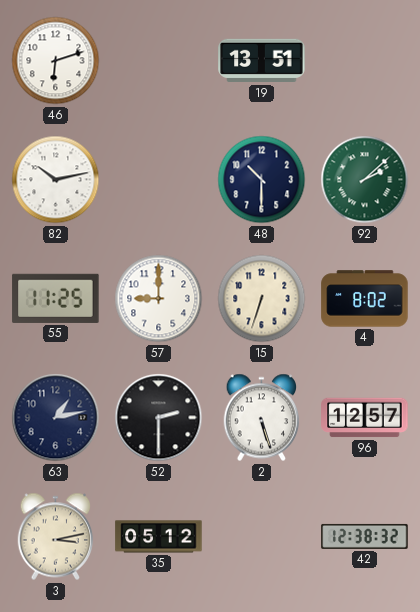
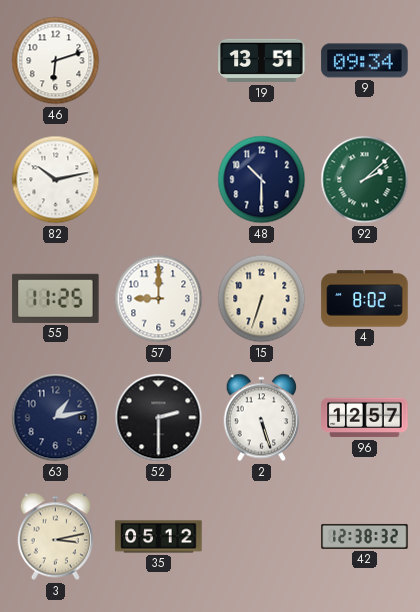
9: none -> 09:34 (365, 61)
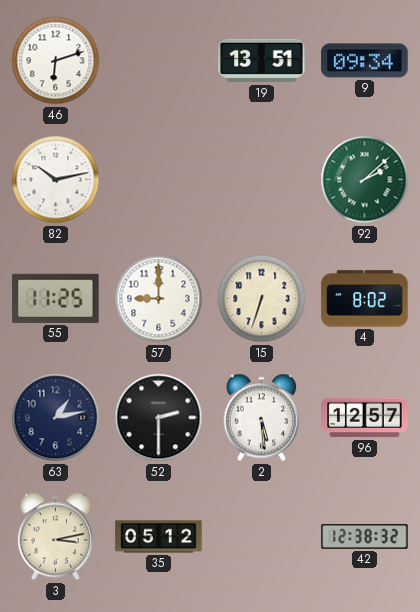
48: 10:30 -> none (262, 180)
2: 5:27 -> 5:29 (262, 418)
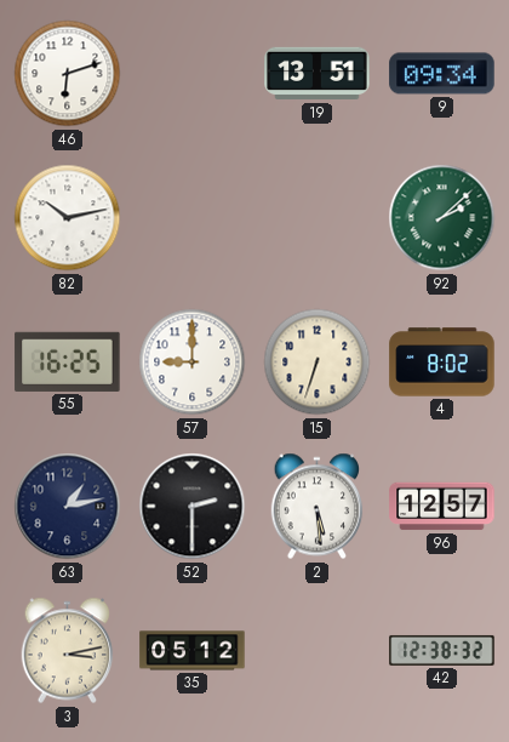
55: 11:25 -> 16:25 (68, 361)
